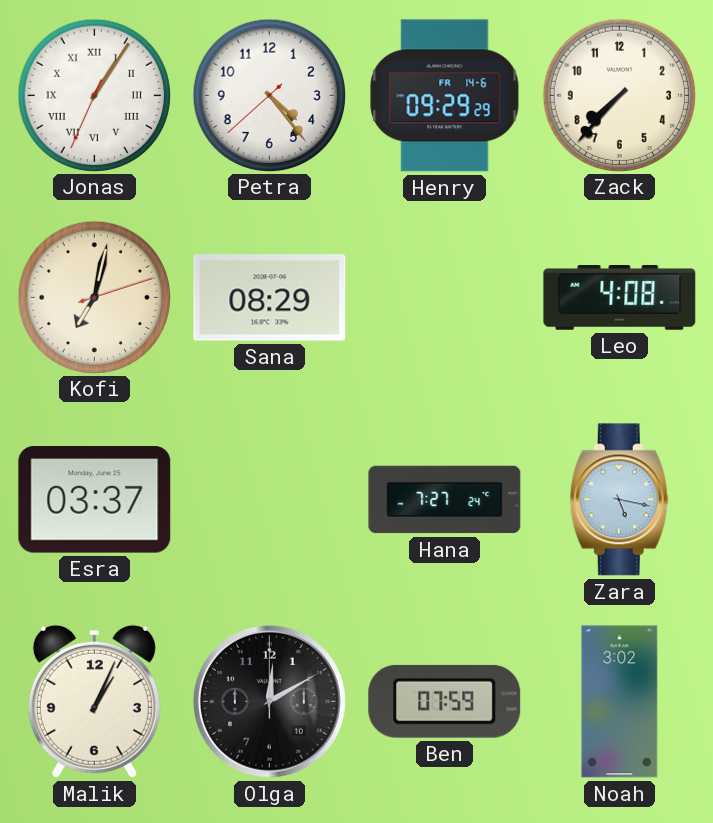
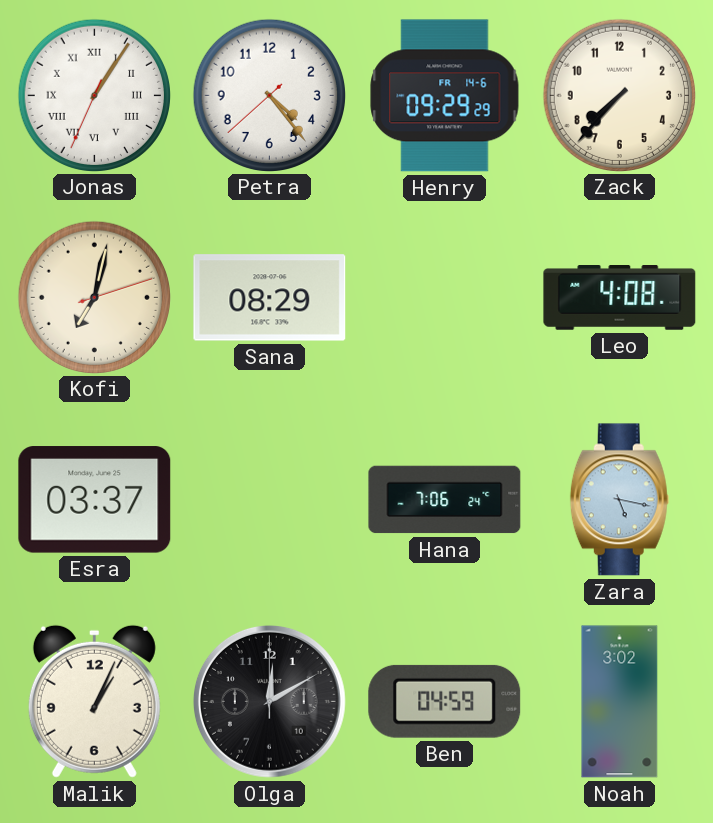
Hana: 7:27 -> 7:06 (445, 500)
Ben: 07:59 -> 04:59 (445, 701)
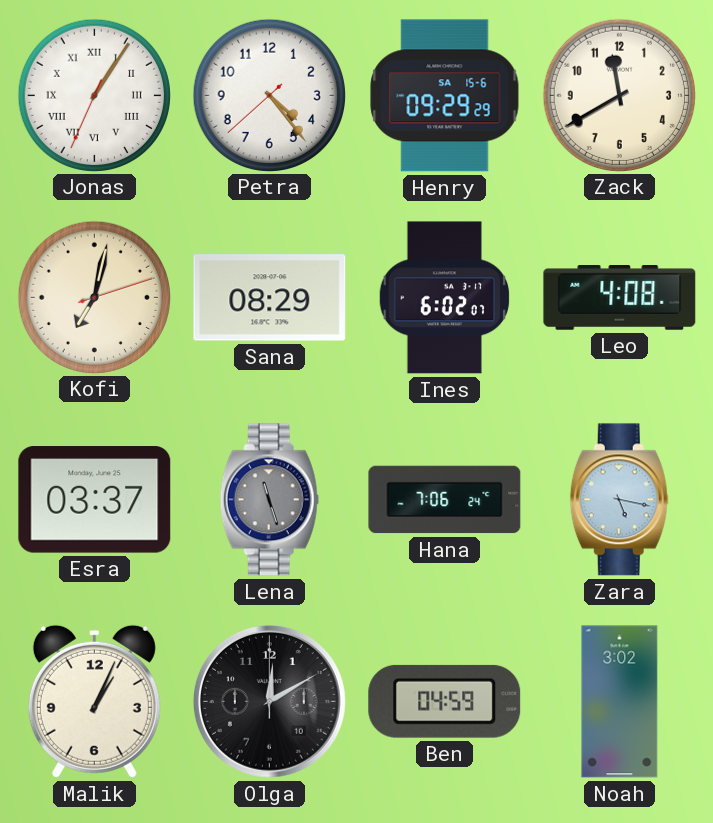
Henry date: FR 14-6 -> SA 15-6 (445, 96)
Zack: 7:37 -> 11:40 (619, 95)
Ines: none -> 6:02 (445, 298)
Lena: none -> 11:27 (269, 500)
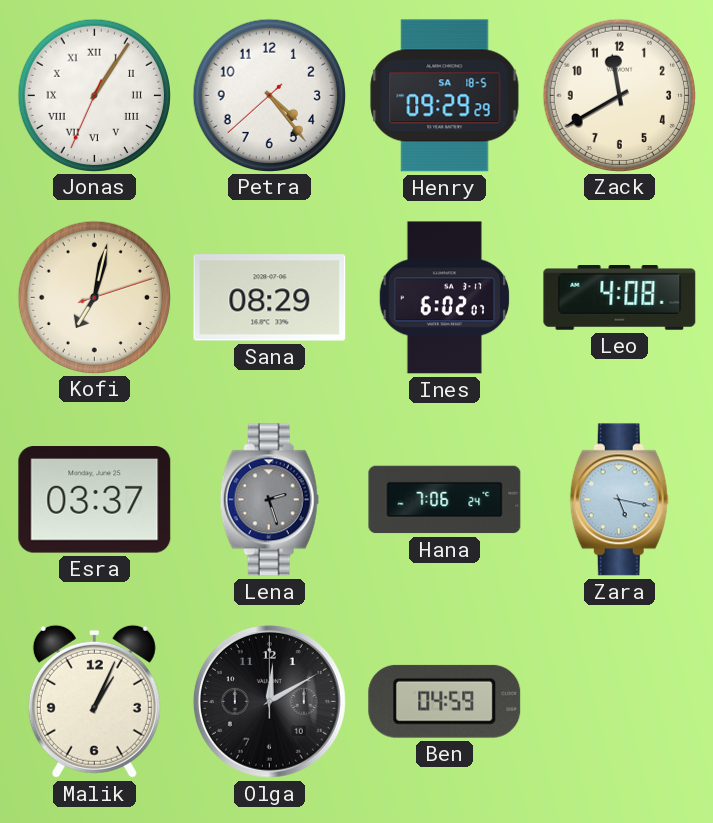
Henry date: SA 15-6 -> SA 18-5 (445, 96)
Lena: 11:27 -> 2:27 (269, 500)
Noah: 3:02 -> none (620, 702)
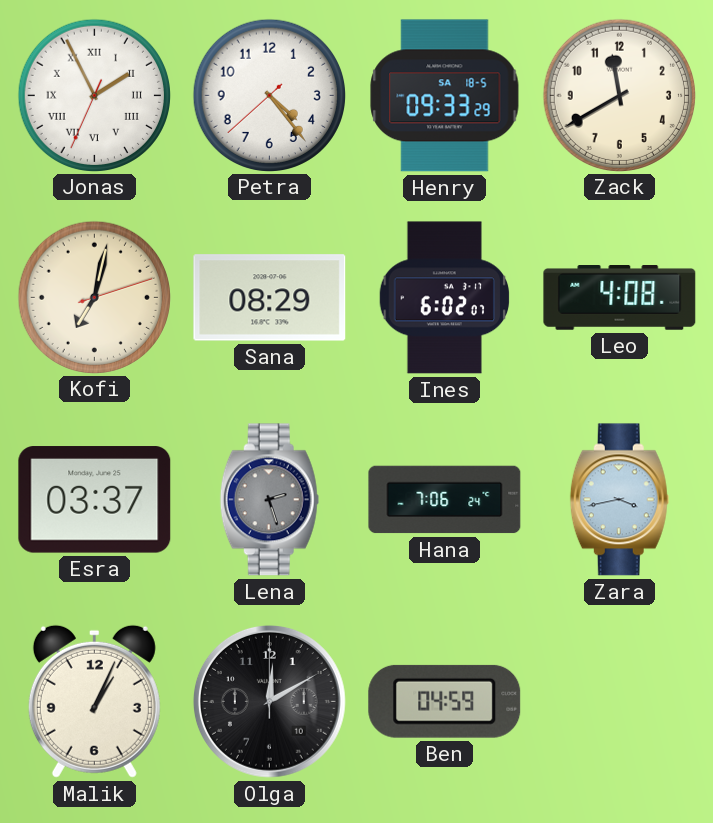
Jonas: 1:05 -> 1:55 (94, 95)
Henry: 09:29 -> 09:33 (445, 96)
Zara: 5:17 -> 3:43 (619, 500)
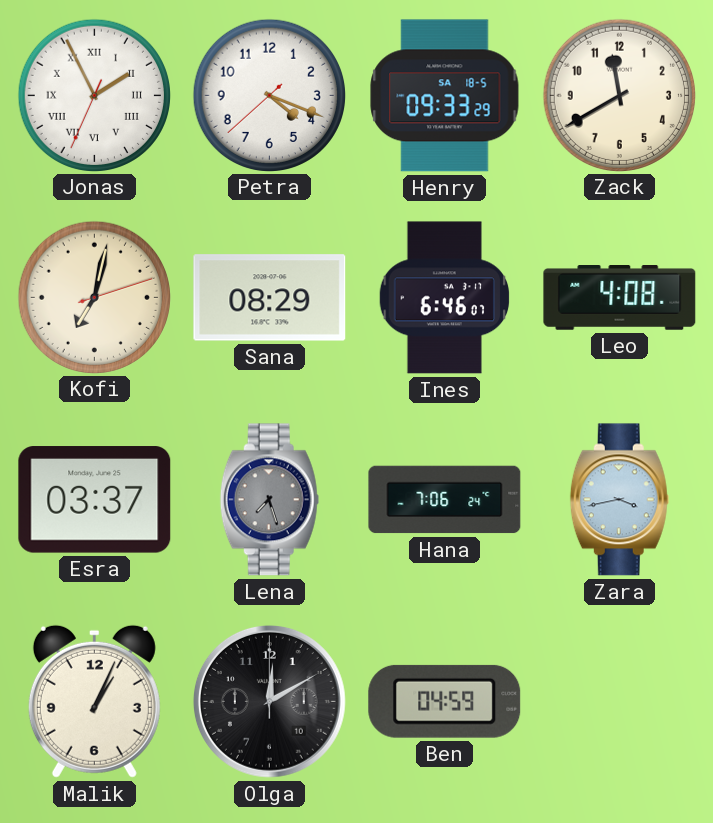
Petra: 4:23 -> 4:18 (269, 95)
Ines: 6:02 -> 6:46 (445, 298)
Lena: 2:27 -> 7:27 (269, 500)
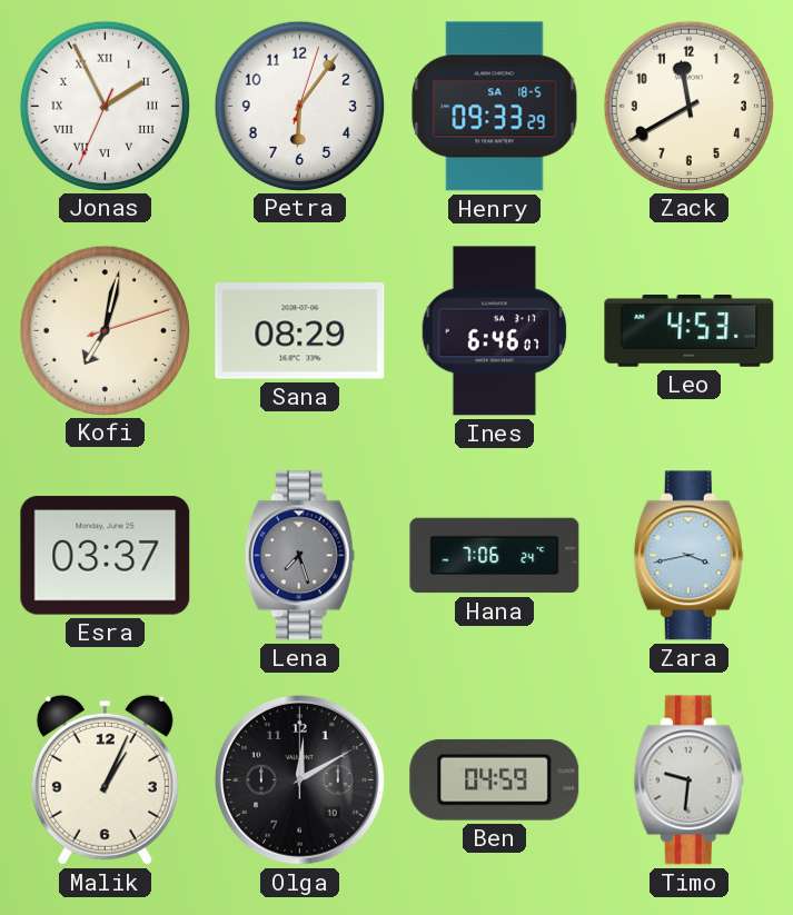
Petra: 4:18 -> 6:06 (299, 106)
Leo: 4:08 -> 4:53 (690, 331)
Timo: none -> 9:31 (688, 780)
